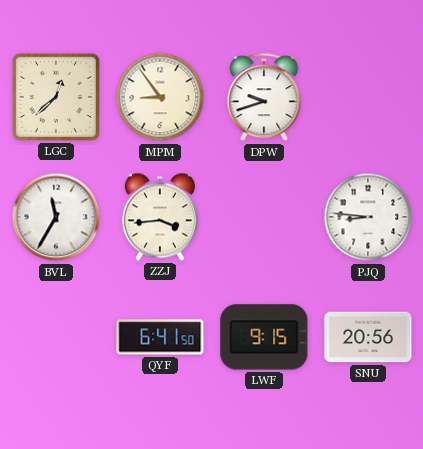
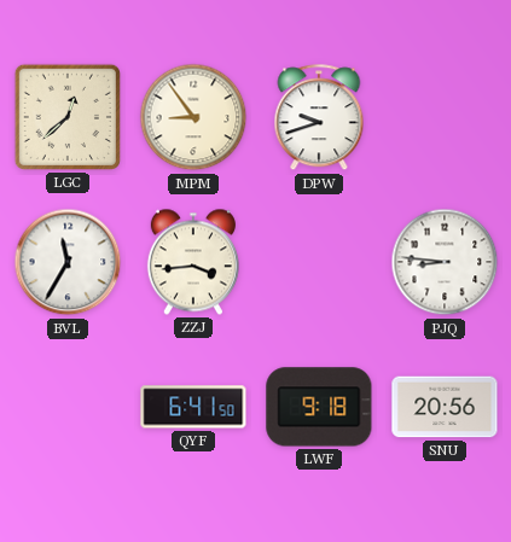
LWF: 9:15 -> 9:18 (319, 407)
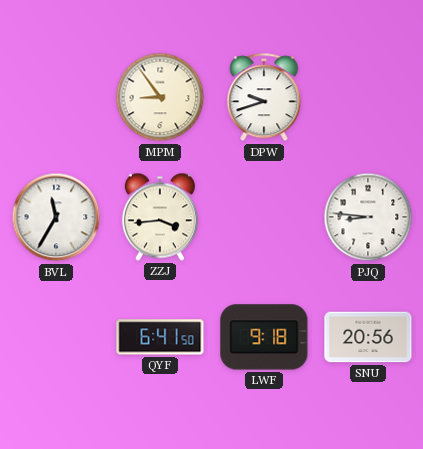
LGC: 12:38 -> none (68, 117)
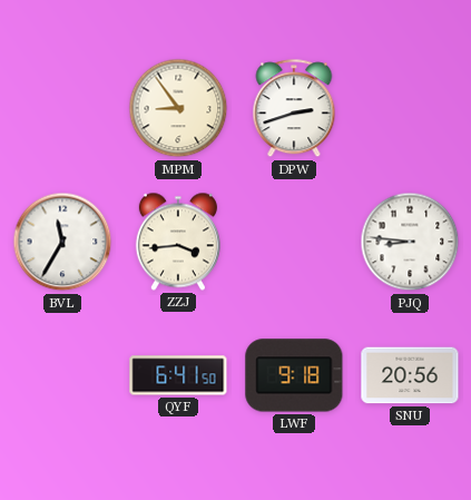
DPW: 9:42 -> 2:42 (294, 109)
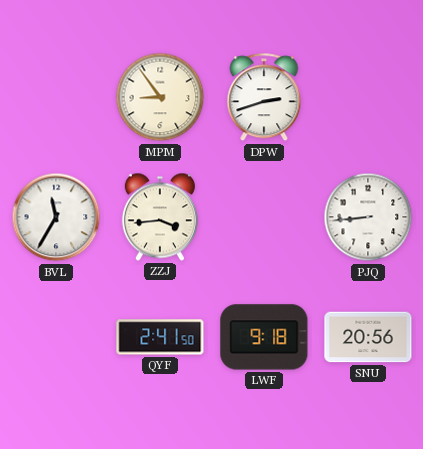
PJQ: 8:46 -> 8:44 (368, 217)
QYF: 6:41 -> 2:41 (160, 337)
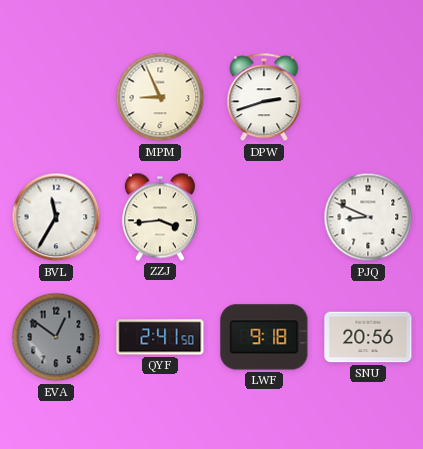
MPM: 8:54 -> 8:56 (160, 97)
PJQ: 8:44 -> 8:49 (368, 217)
EVA: none -> 12:51 (56, 337)
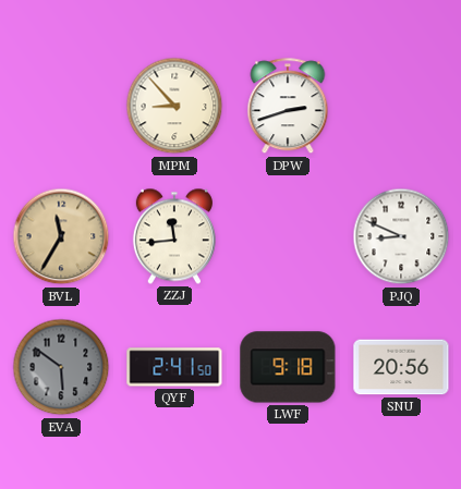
MPM: 8:56 -> 8:53 (174, 106)
BVL dial: white -> champagne (61, 236)
ZZJ: 3:44 -> 11:44 (174, 236)
EVA: 12:51 -> 5:51 (61, 367)
